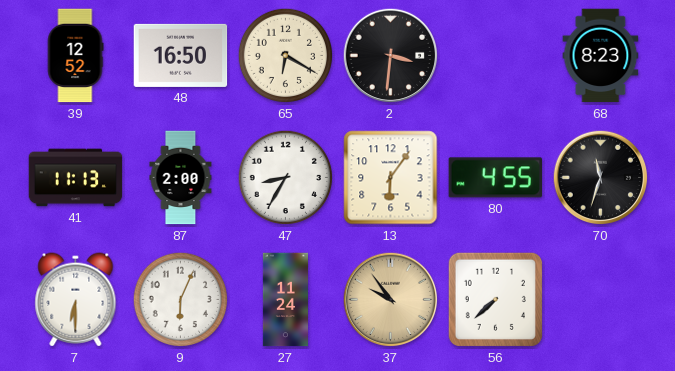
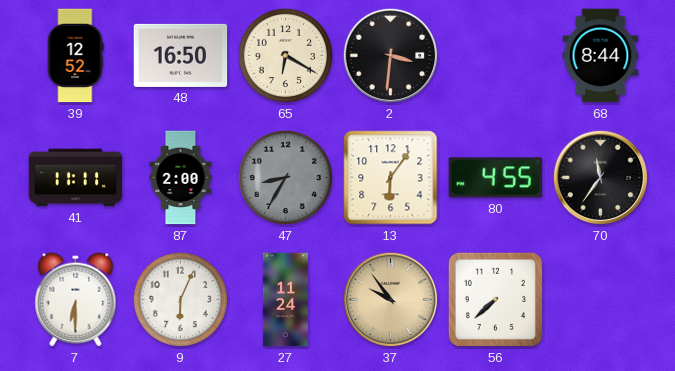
68: 8:23 -> 8:44 (601, 56)
41: 11:13 -> 11:11 (76, 178)
47 dial: white -> grey (285, 177)
70: 11:33 -> 11:36 (601, 178)
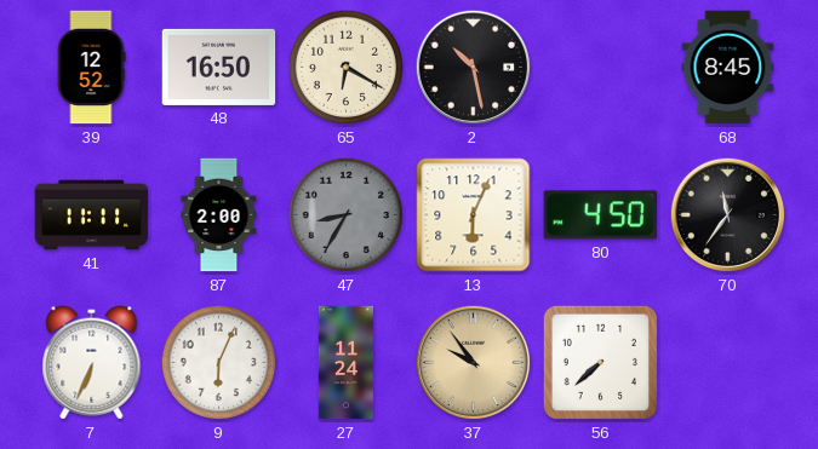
2: 3:31 -> 10:28 (474, 68)
68: 8:44 -> 8:45 (728, 68)
13: 6:06 -> 6:04 (474, 215)
80: 4:55 -> 4:50 (601, 215)
7: 6:30 -> 6:34 (92, 363)
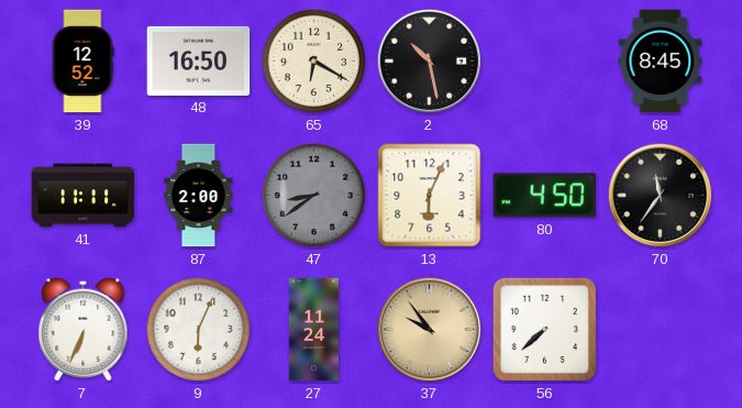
47: 8:35 -> 8:39 (313, 195)
